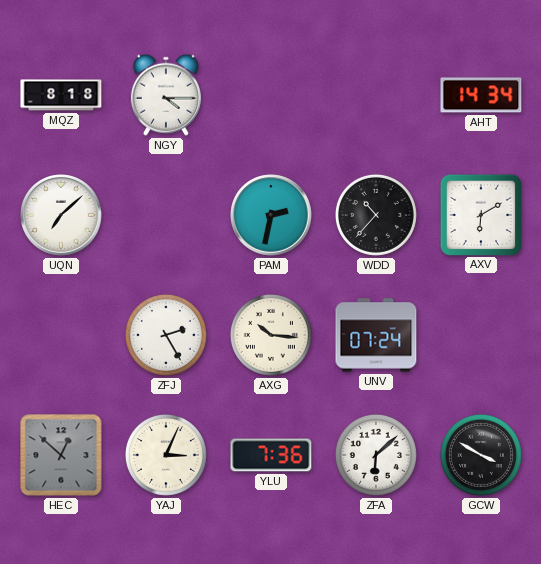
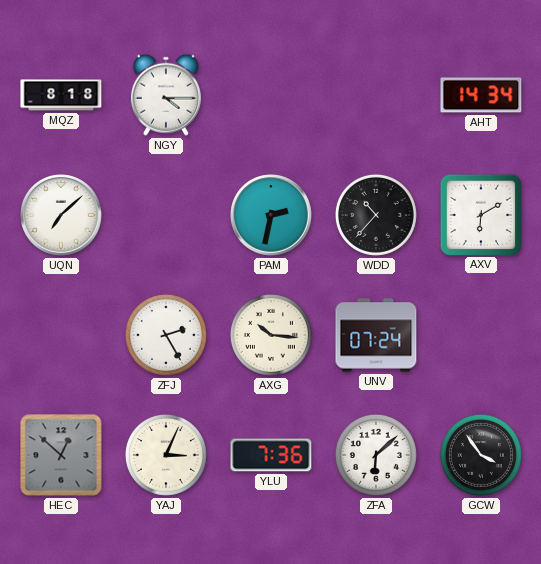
GCW: 3:50 -> 3:54 (481, 455)
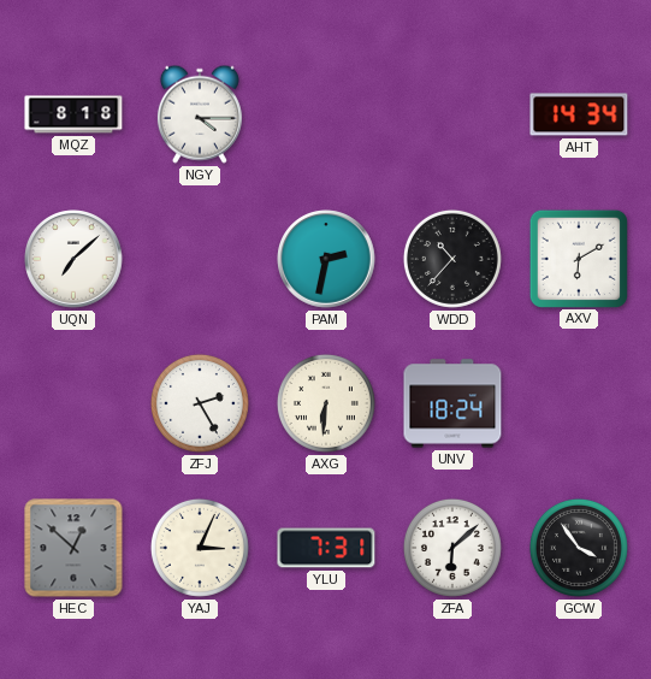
AXG: 10:16 -> 6:31 (326, 403)
UNV: 07:24 -> 18:24 (452, 403)
YLU: 7:36 -> 7:31 (326, 548)
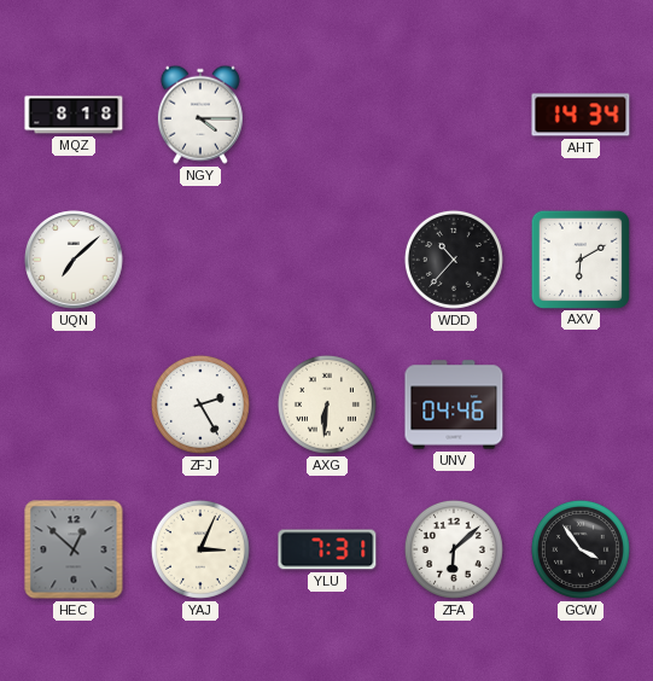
PAM: 2:32 -> none (326, 259)
UNV: 18:24 -> 04:46 (454, 404)
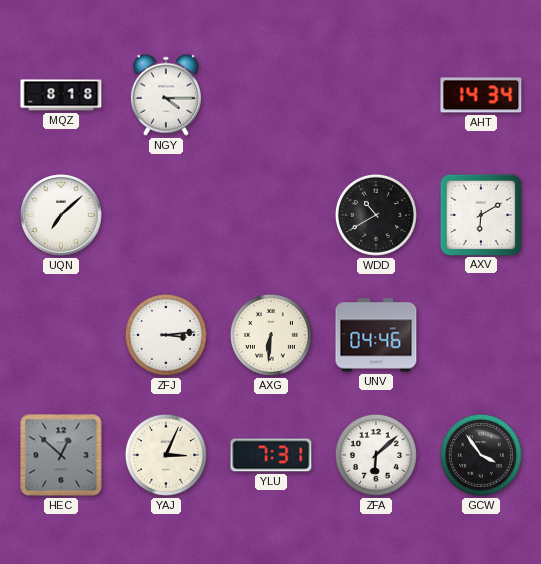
WDD: 10:37 -> 10:40 (376, 215)
ZFJ: 2:25 -> 3:14 (166, 335)
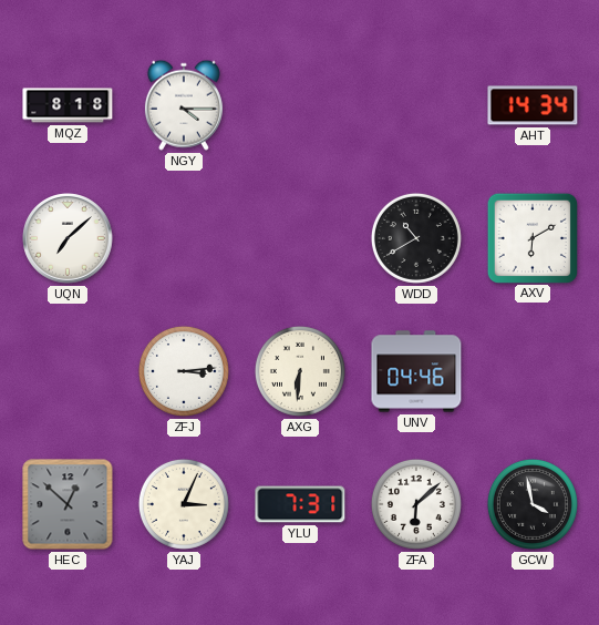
GCW: 3:54 -> 3:58 (533, 504)
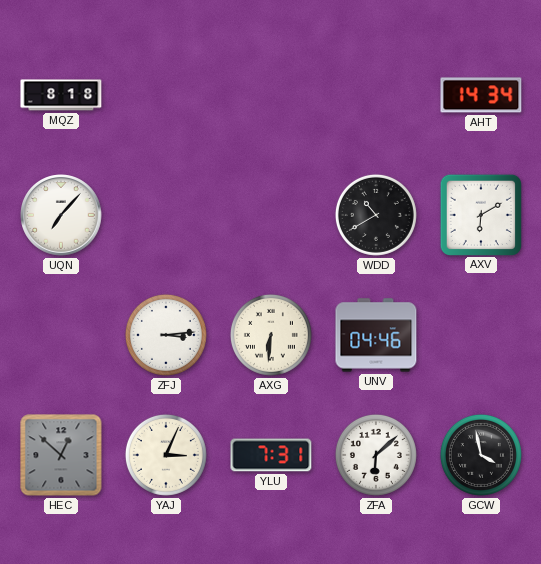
NGY: 4:15 -> none (184, 105)
UQN: 7:08 -> 7:07 (61, 215)
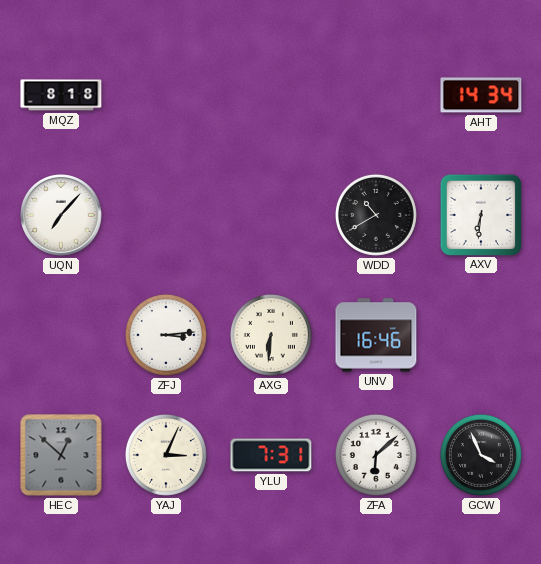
AXV: 6:10 -> 6:31 (480, 214)
UNV: 04:46 -> 16:46 (376, 335)
GCW: 3:58 -> 3:56 (481, 455)
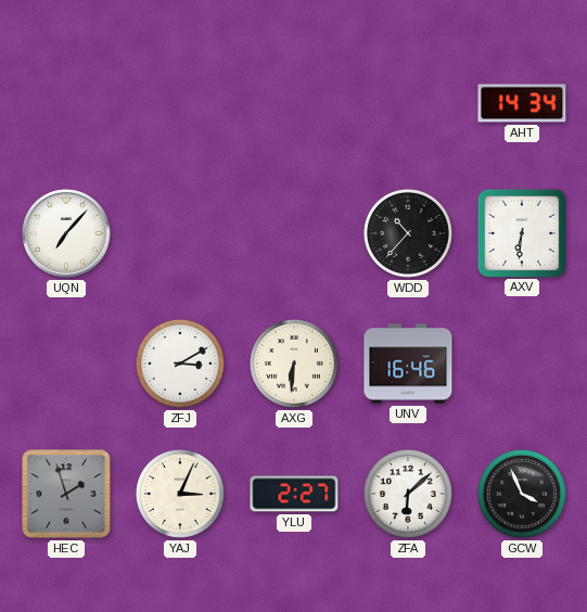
MQZ: 8:18 -> none (61, 95)
WDD: 10:40 -> 10:37 (408, 233)
ZFJ: 3:14 -> 3:10 (180, 364)
HEC: 12:52 -> 1:57 (66, 494)
YLU: 7:31 -> 2:27 (294, 494)
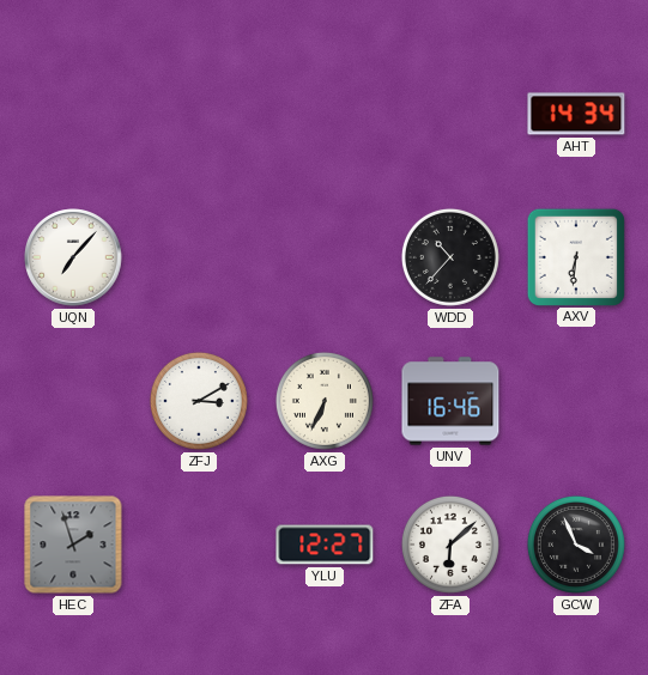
AXG: 6:31 -> 6:34 (325, 401)
YAJ: 3:04 -> none (180, 494)
YLU: 2:27 -> 12:27 (325, 545)
